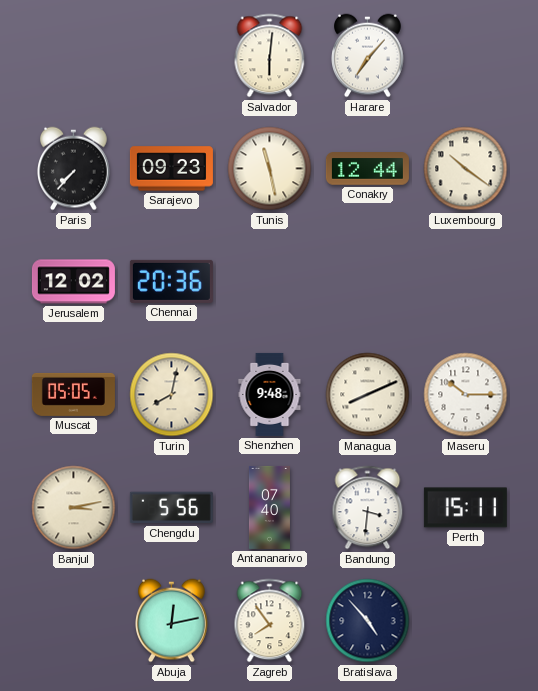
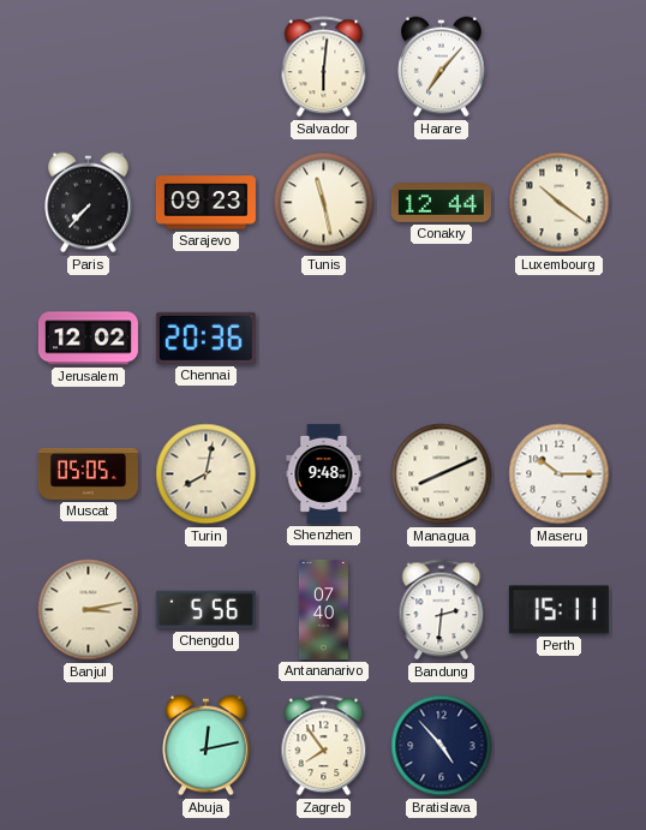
Bandung: 3:31 -> 2:31 (442, 610)
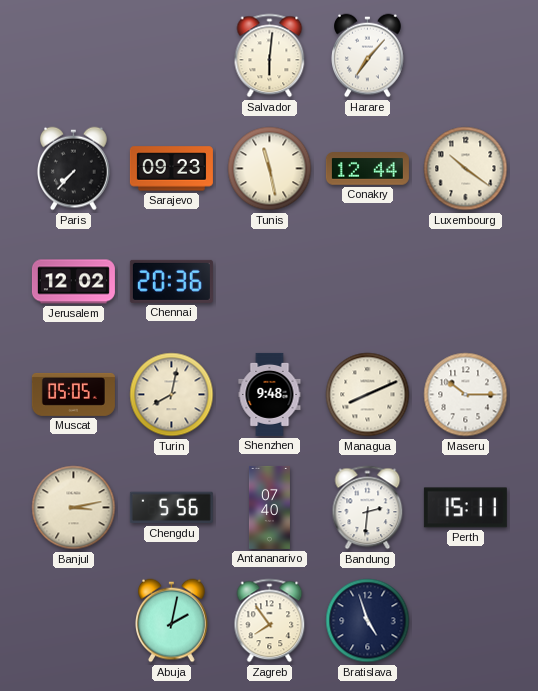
Abuja: 12:13 -> 2:02 (172, 621)
Bratislava: 4:53 -> 4:57 (368, 621)
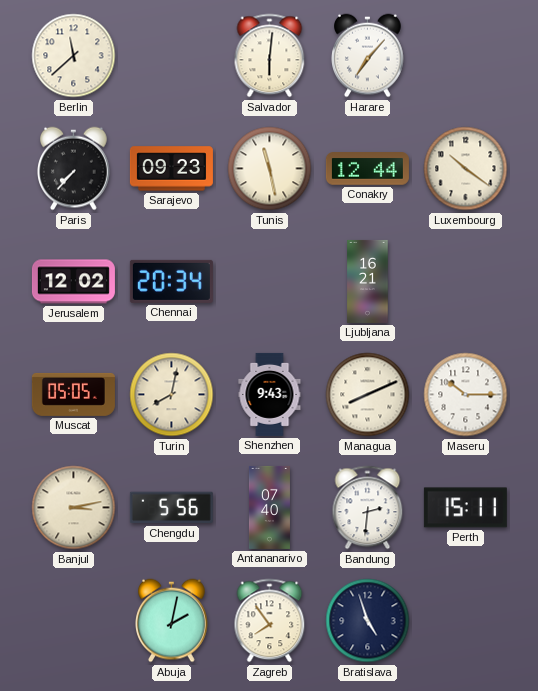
Berlin: none -> 11:38 (74, 56)
Chennai: 20:36 -> 20:34 (171, 281)
Ljubljana: none -> 16:21 (368, 281)
Shenzhen: 9:48 -> 9:43 (270, 394)
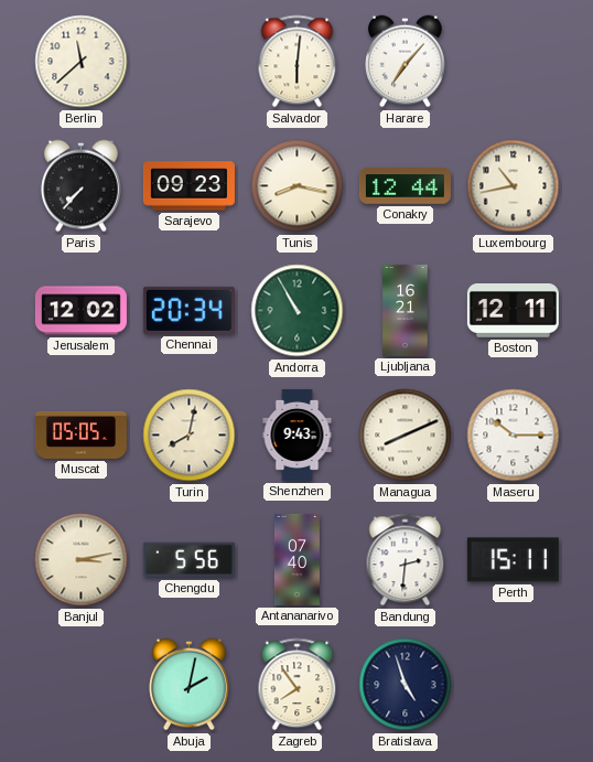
Tunis: 11:28 -> 8:17 (298, 186)
Luxembourg: 10:21 -> 10:43 (514, 186)
Andorra: none -> 10:55 (298, 311)
Boston: none -> 12:11 (513, 311)
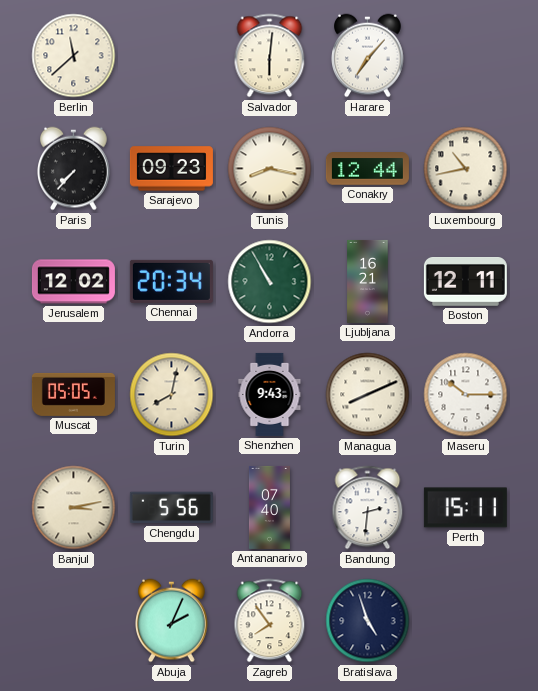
Abuja: 2:02 -> 2:04 (172, 621)
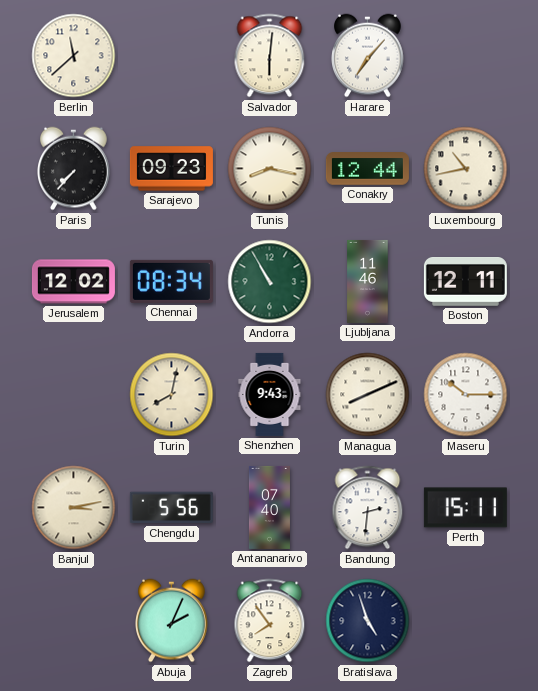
Chennai: 20:34 -> 08:34 (171, 281)
Ljubljana: 16:21 -> 11:46 (368, 281)
Muscat: 05:05 -> none (73, 394)
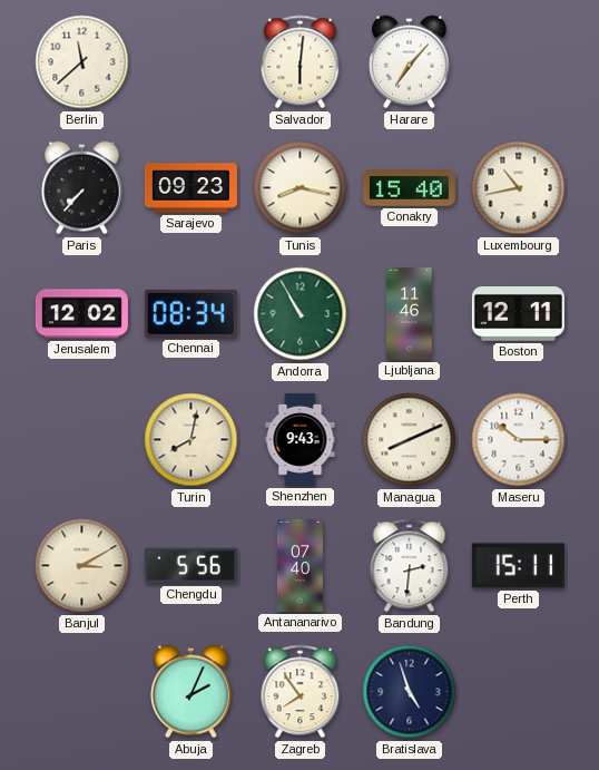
Conakry: 12:44 -> 15:40 (409, 188)
Banjul: 3:13 -> 3:10 (82, 566)
